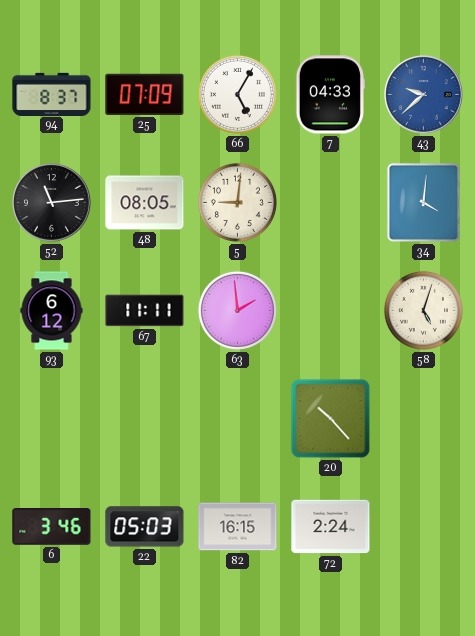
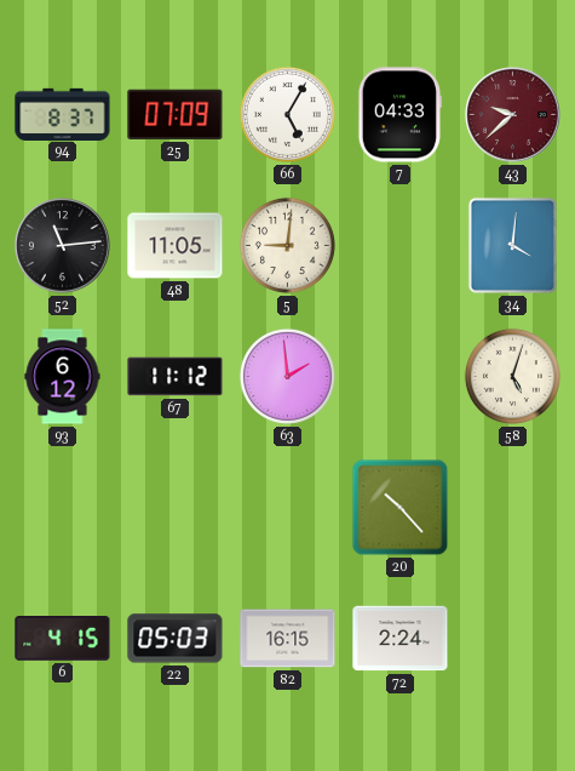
43 dial: blue -> burgundy (513, 115)
48: 08:05 -> 11:05 (176, 246)
67: 11:11 -> 11:12 (176, 377)
6: 3:46 -> 4:15 (63, 639)
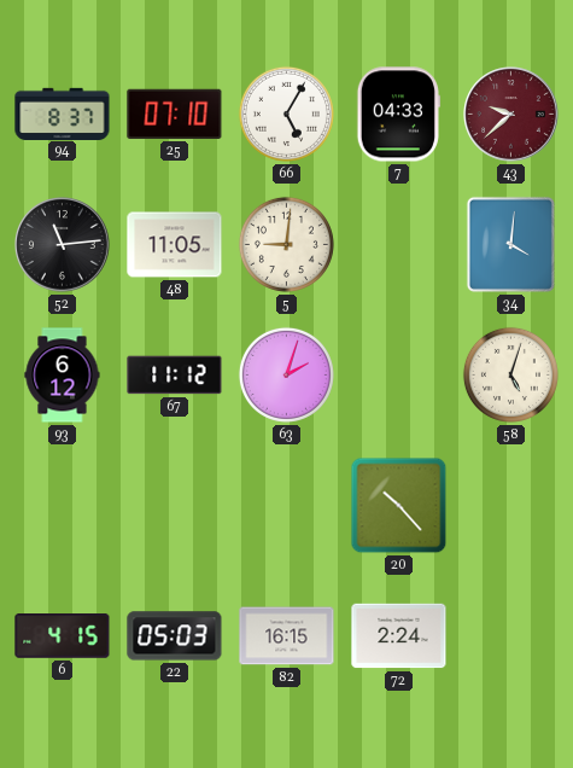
25: 07:09 -> 07:10 (175, 114)
63: 1:59 -> 2:03 (286, 374)
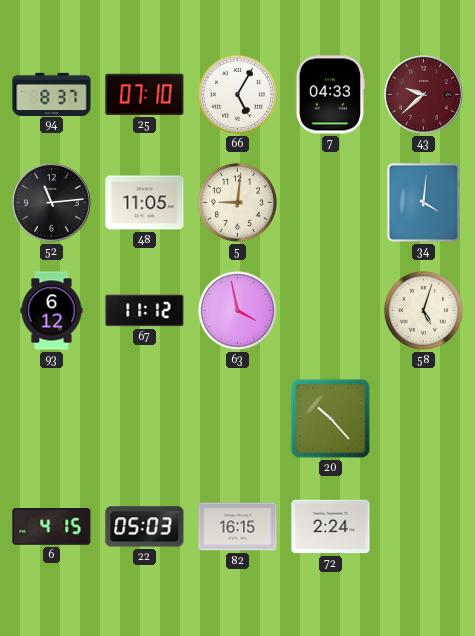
63: 2:03 -> 3:58 (237, 310)
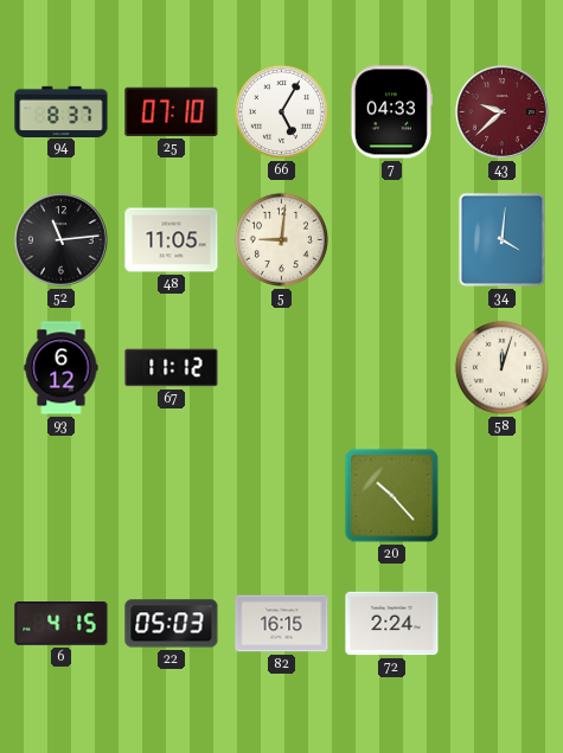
63: 3:58 -> none (237, 310)
58: 5:03 -> 12:03 (501, 367)
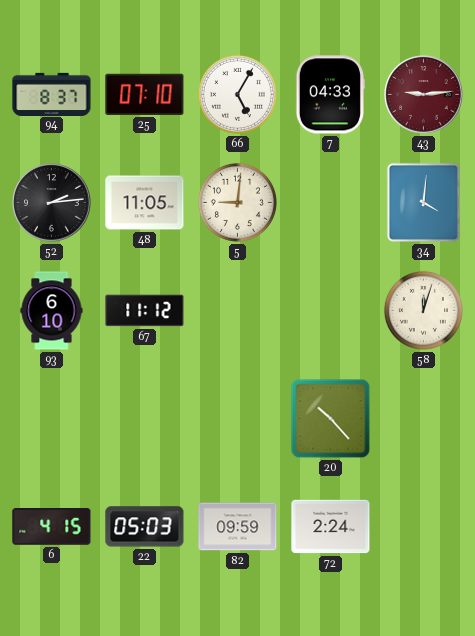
43: 9:38 -> 9:14 (424, 95)
52: 11:14 -> 2:14 (52, 203)
93: 6:12 -> 6:10 (52, 311)
82: 16:15 -> 09:59 (238, 527)
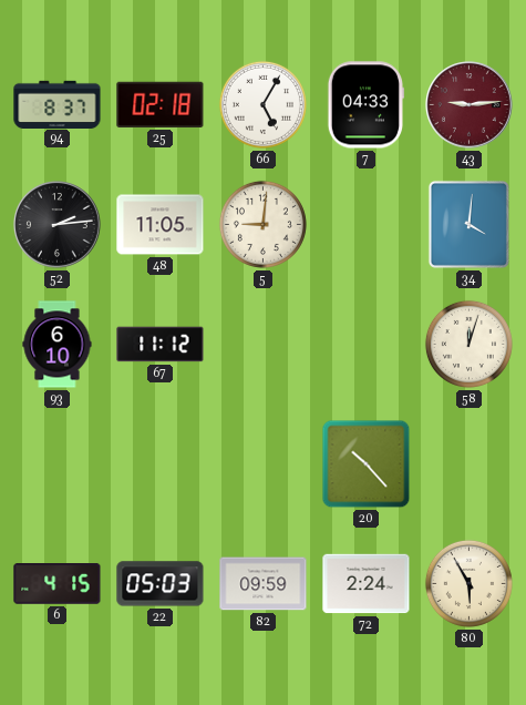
25: 07:10 -> 02:18 (161, 104)
80: none -> 5:55 (468, 583)
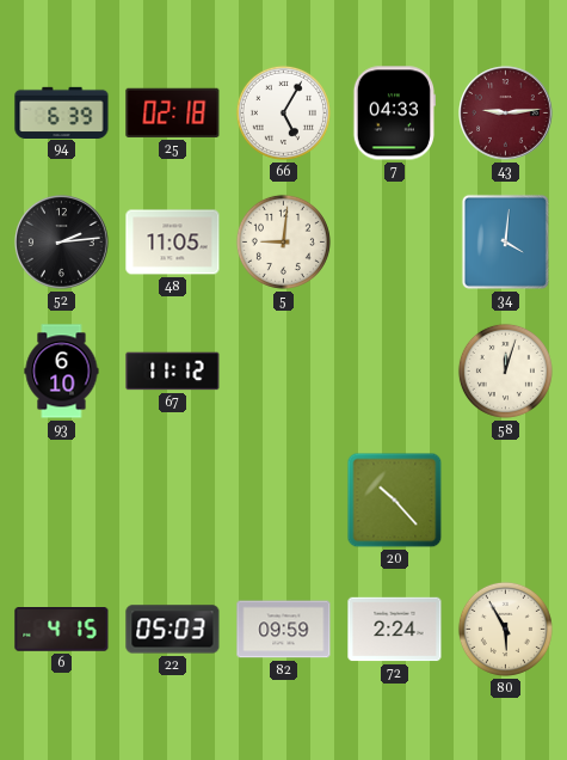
94: 8:37 -> 6:39 (62, 112)
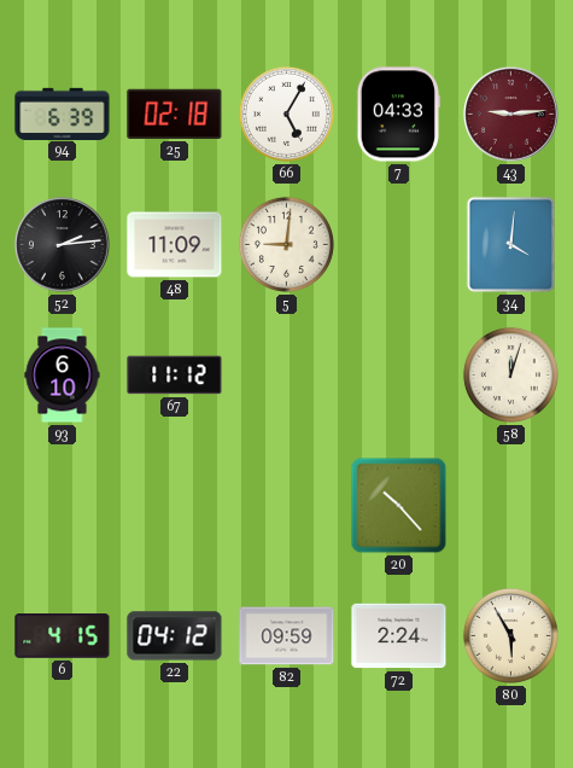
48: 11:05 -> 11:09 (175, 245)
22: 05:03 -> 04:12 (175, 636)
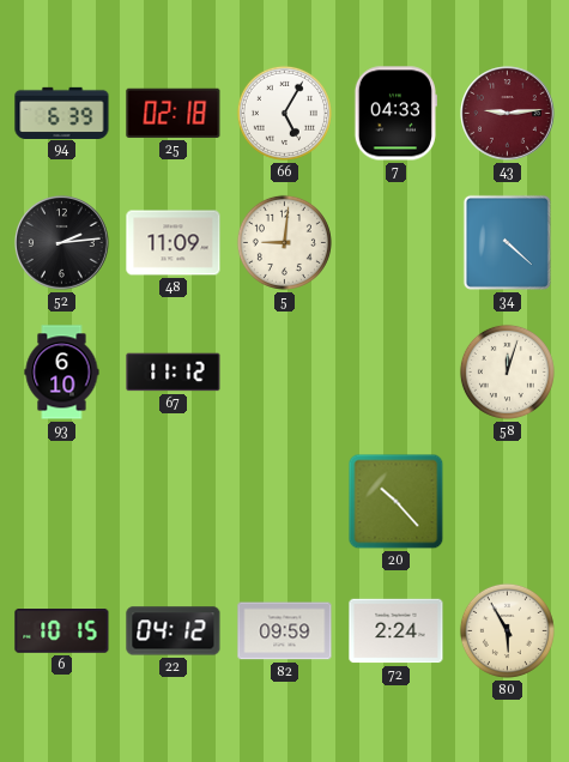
34: 4:01 -> 4:22 (507, 242)
6: 4:15 -> 10:15 (62, 631)
